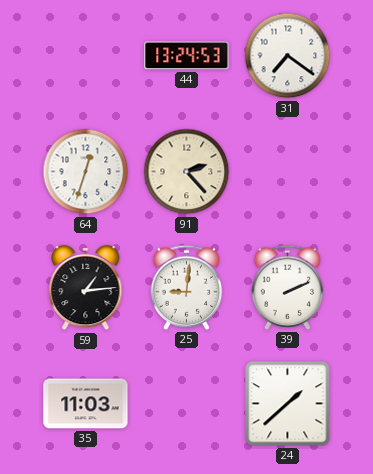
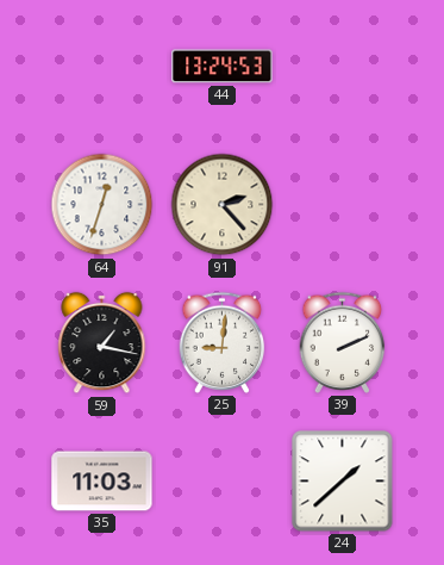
31: 7:21 -> none (288, 56)
59: 1:14 -> 1:17 (102, 343)
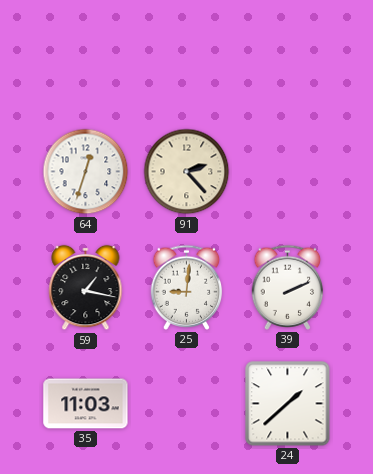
44: 13:24 -> none (223, 67)
